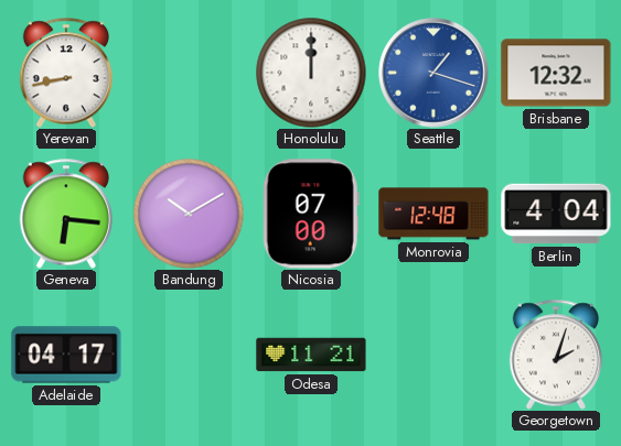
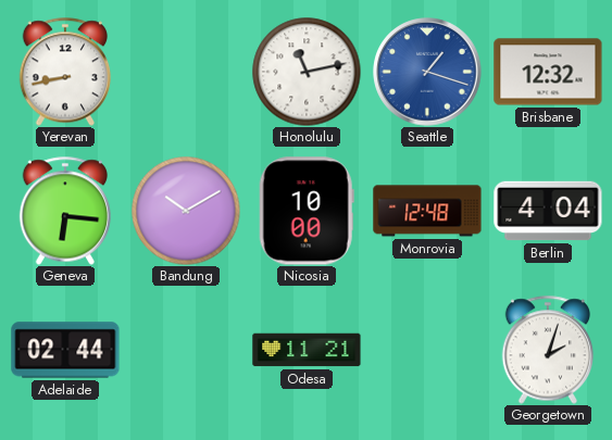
Honolulu: 12:00 -> 11:13 (307, 72)
Nicosia: 07:00 -> 10:00 (307, 211)
Adelaide: 04:17 -> 02:44 (65, 350)
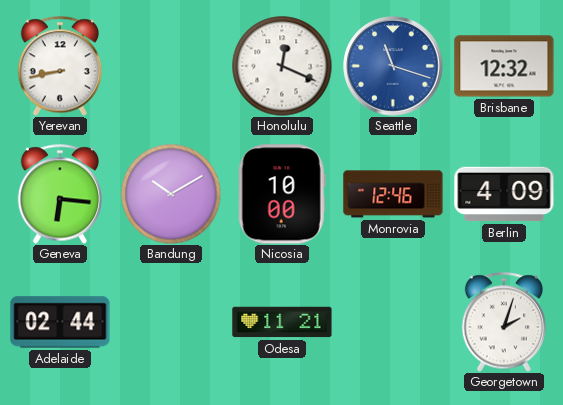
Honolulu: 11:13 -> 12:19 (282, 66)
Seattle: 1:18 -> 11:18 (393, 66)
Monrovia: 12:48 -> 12:46 (393, 194)
Berlin: 4:04 -> 4:09 (504, 194)
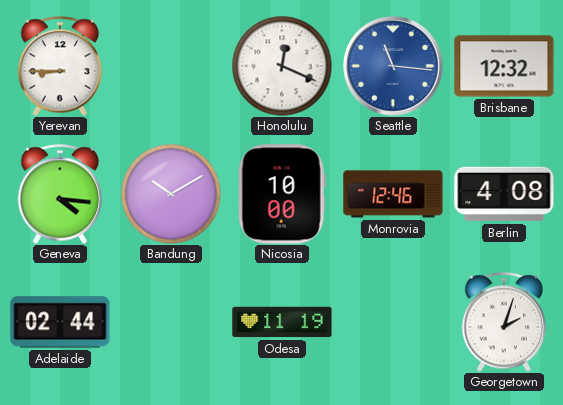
Yerevan: 8:43 -> 8:45 (59, 66)
Seattle: 11:18 -> 11:16 (393, 66)
Geneva: 6:16 -> 4:16 (59, 194)
Berlin: 4:09 -> 4:08 (504, 194)
Odesa: 11:21 -> 11:19 (282, 322)
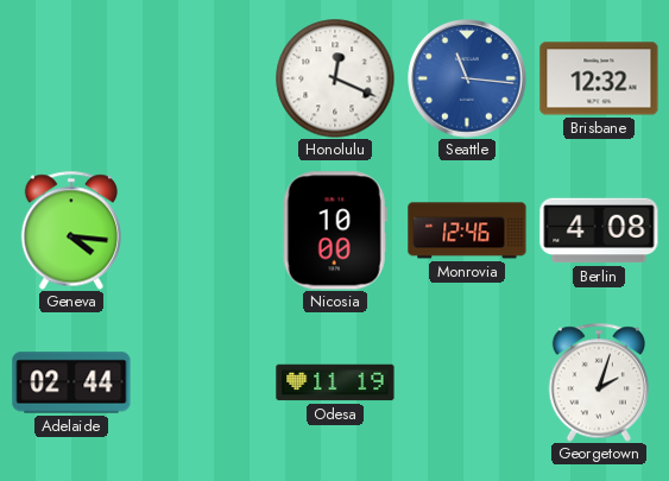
Yerevan: 8:45 -> none (59, 66)
Bandung: 10:10 -> none (171, 194)
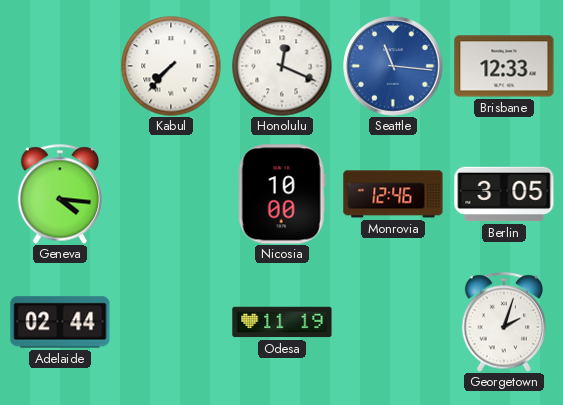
Kabul: none -> 7:37 (171, 66)
Brisbane: 12:32 -> 12:33 (504, 66)
Berlin: 4:08 -> 3:05 (504, 194)
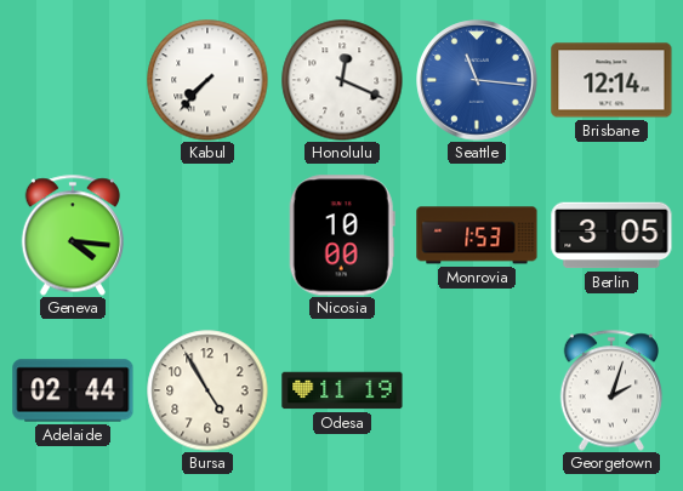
Brisbane: 12:33 -> 12:14 (611, 80)
Monrovia: 12:46 -> 1:53 (477, 235)
Bursa: none -> 4:55 (207, 390)
